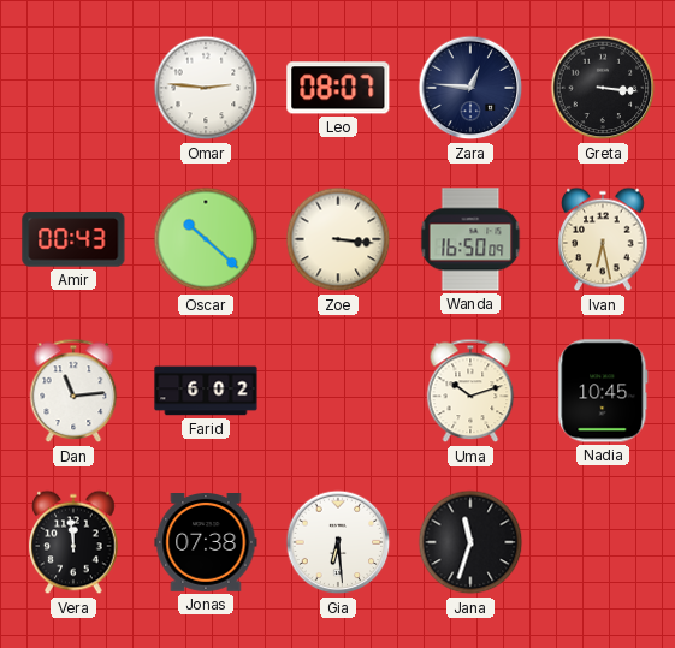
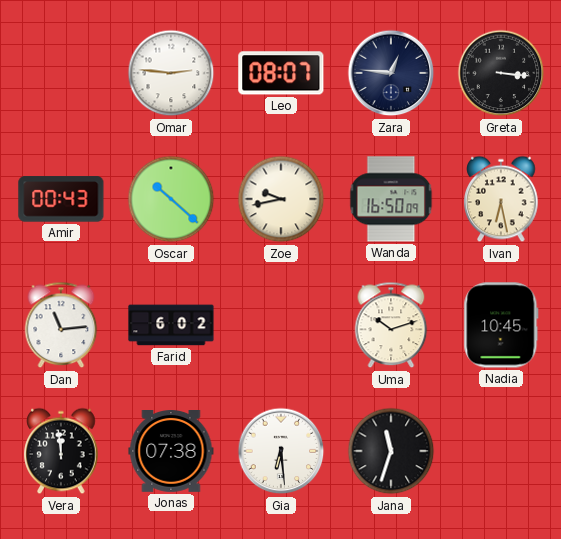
Zoe: 3:16 -> 9:43 (281, 199)
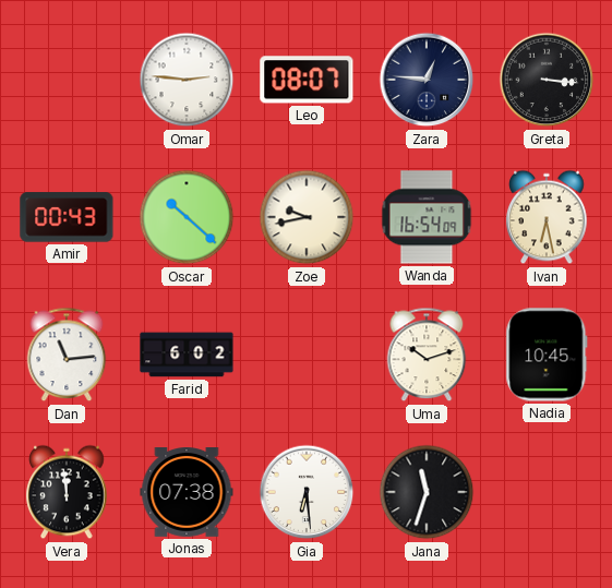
Wanda: 16:50 -> 16:54 (427, 217)
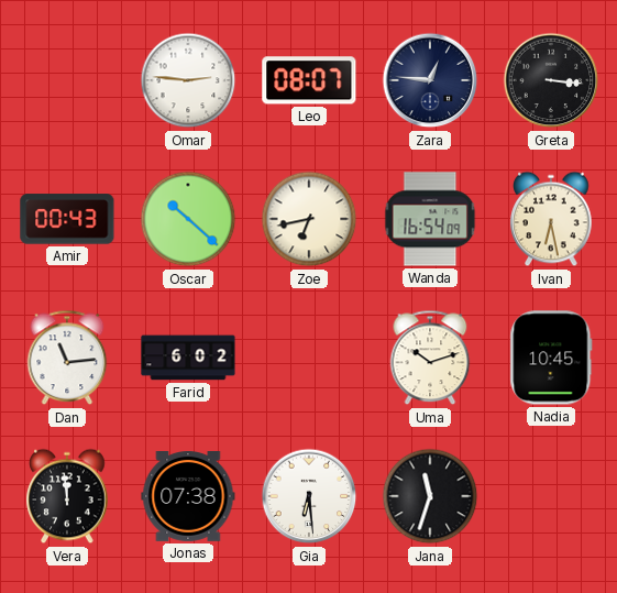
Zoe: 9:43 -> 6:43 (309, 219)
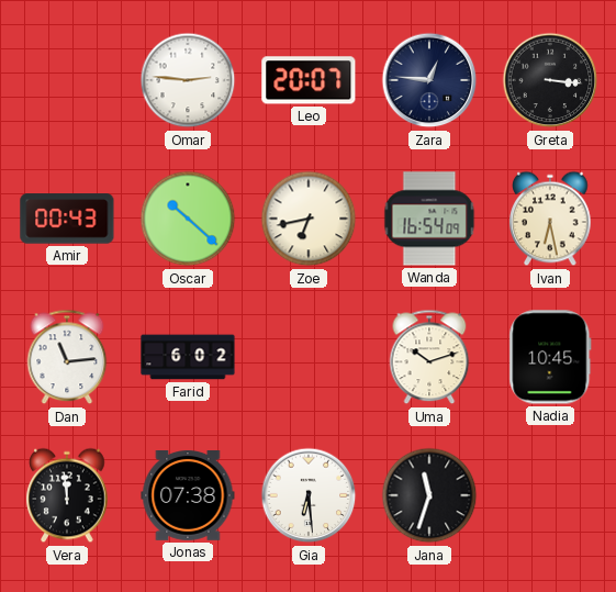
Leo: 08:07 -> 20:07 (309, 80)
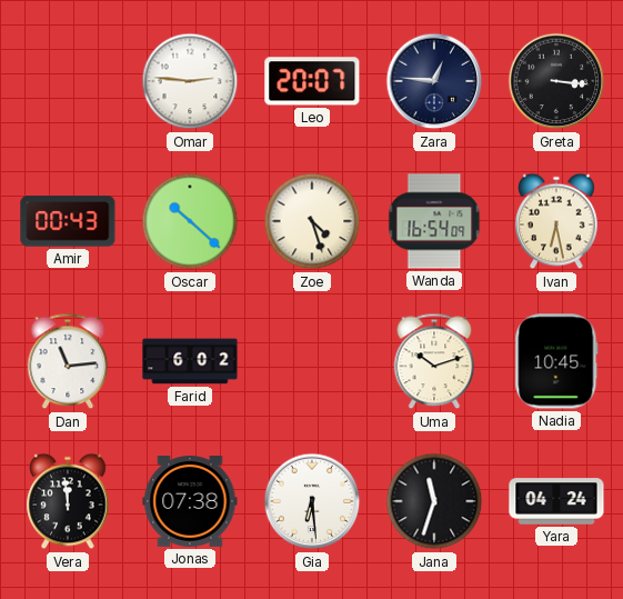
Zoe: 6:43 -> 4:27 (312, 221)
Yara: none -> 04:24 (556, 501)
